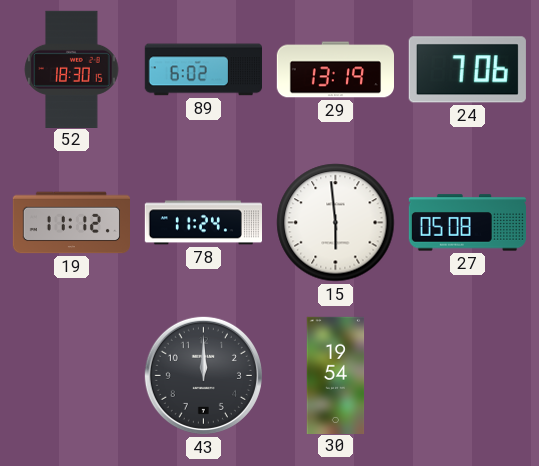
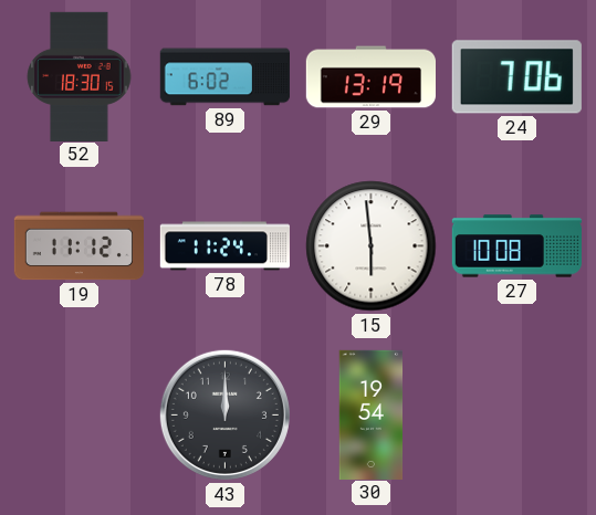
27: 05:08 -> 10:08 (516, 246)
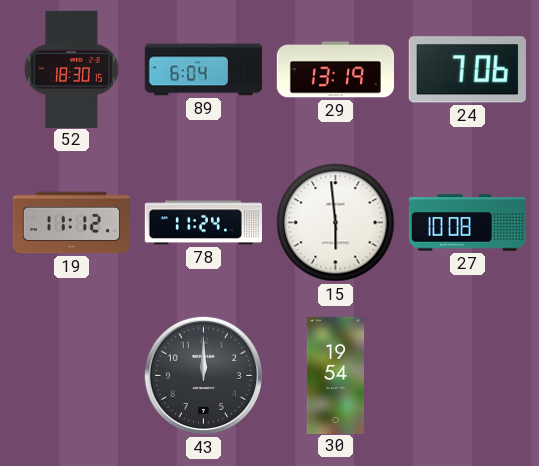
89: 6:02 -> 6:04 (203, 70)
